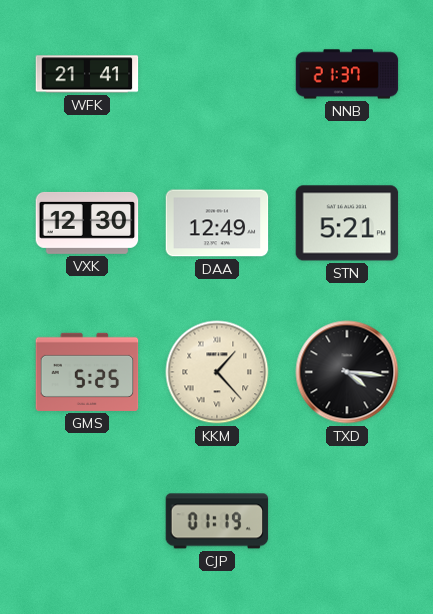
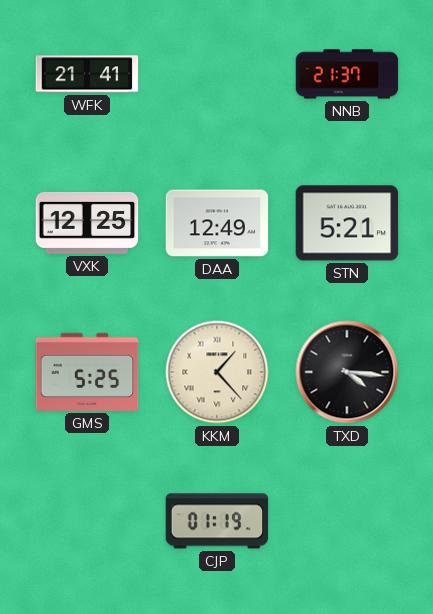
VXK: 12:30 -> 12:25 (87, 223)
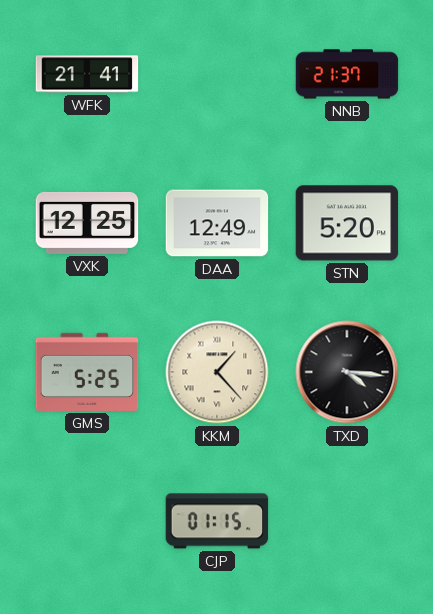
STN: 5:21 -> 5:20 (347, 223)
CJP: 01:19 -> 01:15 (217, 521)
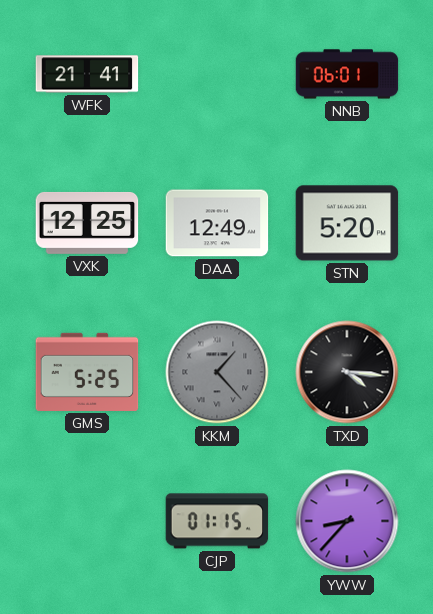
NNB: 21:37 -> 06:01 (347, 74)
KKM dial: cream -> grey (217, 372)
YWW: none -> 8:37 (347, 521)
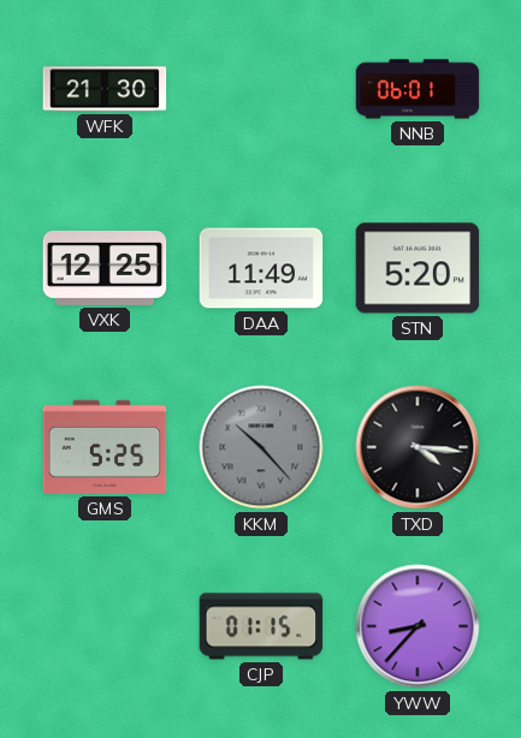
WFK: 21:41 -> 21:30 (105, 89)
DAA: 12:49 -> 11:49 (261, 268)
KKM: 1:23 -> 10:23 (261, 447)
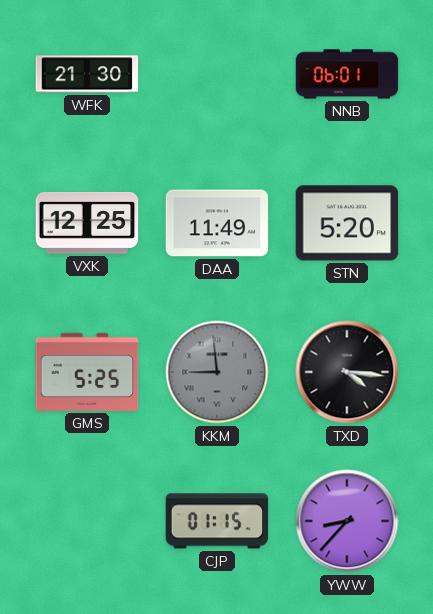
KKM: 10:23 -> 8:59 (217, 372)
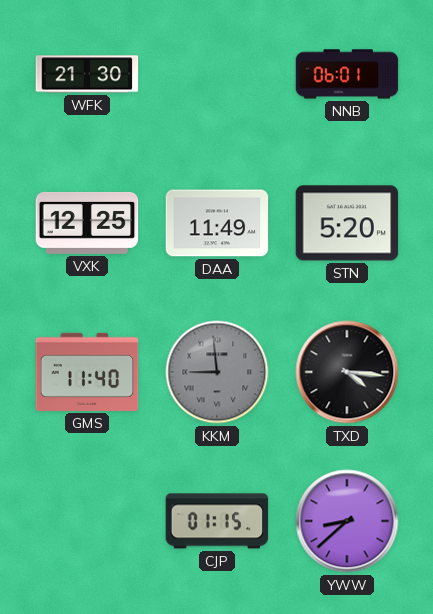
GMS: 5:25 -> 11:40 (87, 372)
YWW: 8:37 -> 8:38 (347, 521)
